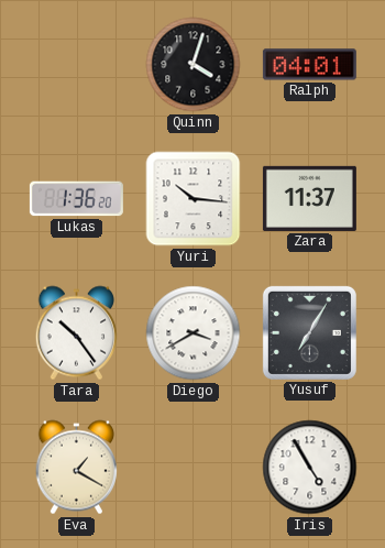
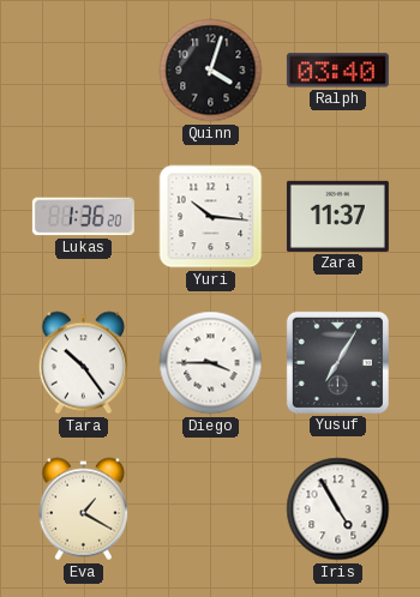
Ralph: 04:01 -> 03:40 (337, 71)
Diego: 3:40 -> 3:45 (211, 363)
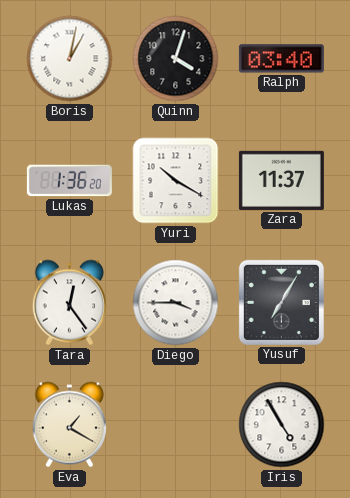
Boris: none -> 1:02 (70, 59)
Yuri: 10:16 -> 10:20 (176, 181)
Tara: 10:24 -> 12:24 (69, 303)
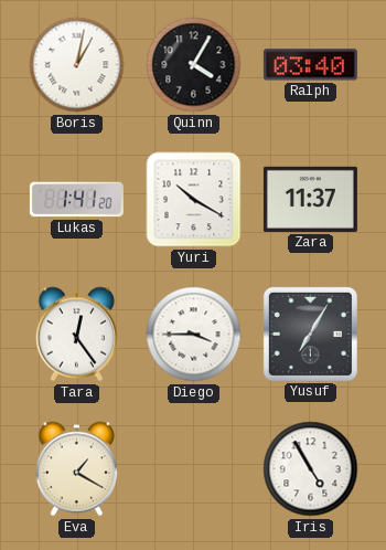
Quinn: 4:03 -> 4:05 (194, 65)
Lukas: 1:36 -> 1:41 (76, 200)
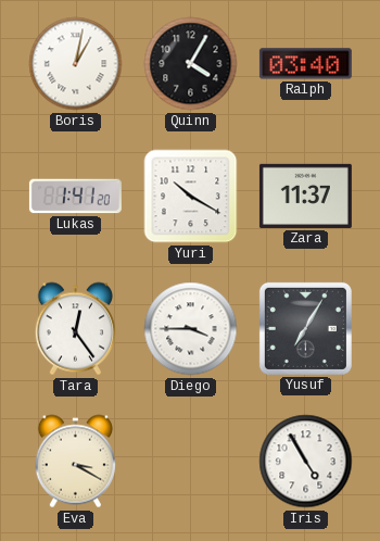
Eva: 1:20 -> 3:20 (75, 462)
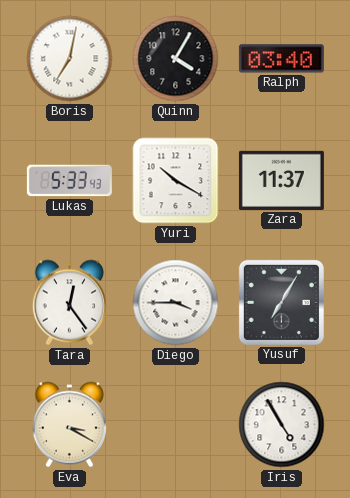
Boris: 1:02 -> 7:02 (70, 59)
Lukas: 1:41 -> 5:33 (69, 181)
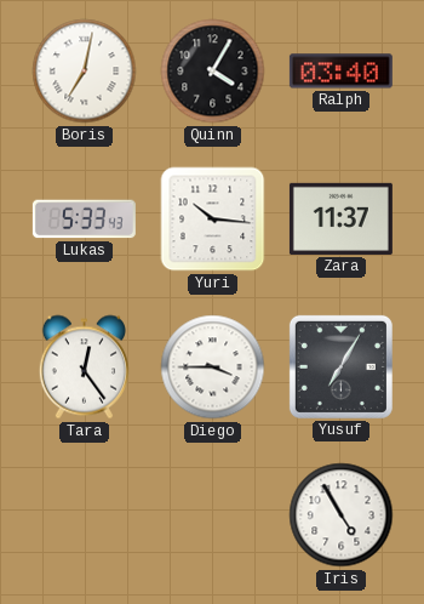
Yuri: 10:20 -> 10:16 (213, 220)
Eva: 3:20 -> none (69, 425)
